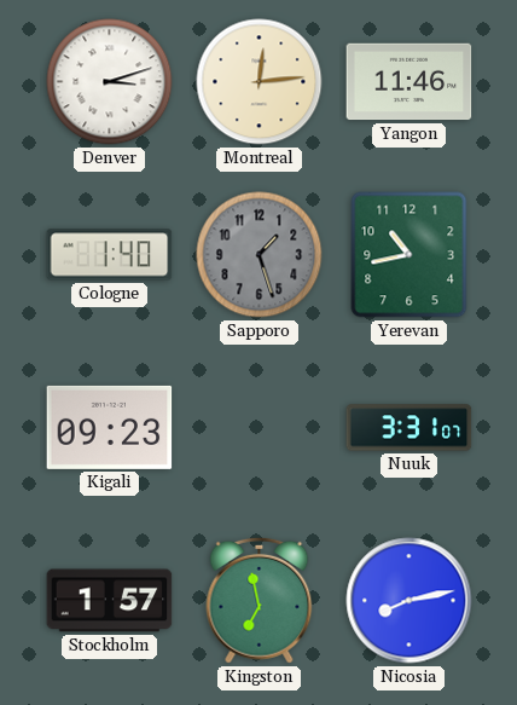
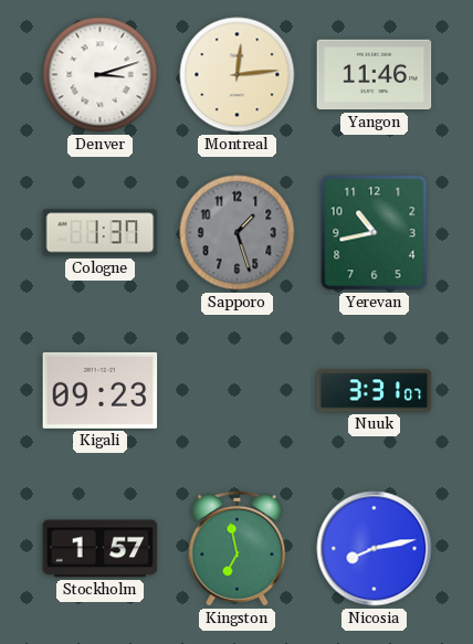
Cologne: 1:40 -> 1:37 (101, 233)
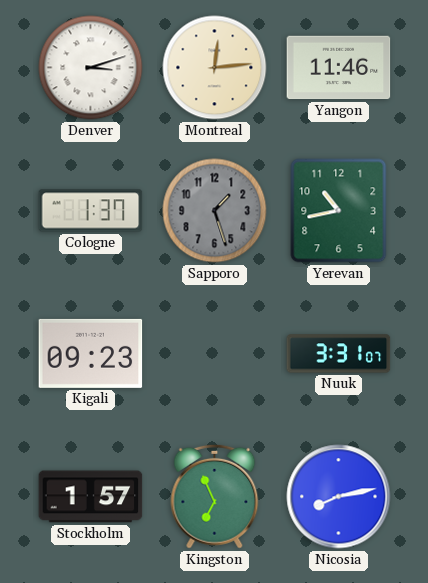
Kingston: 6:58 -> 6:56 (215, 496)
